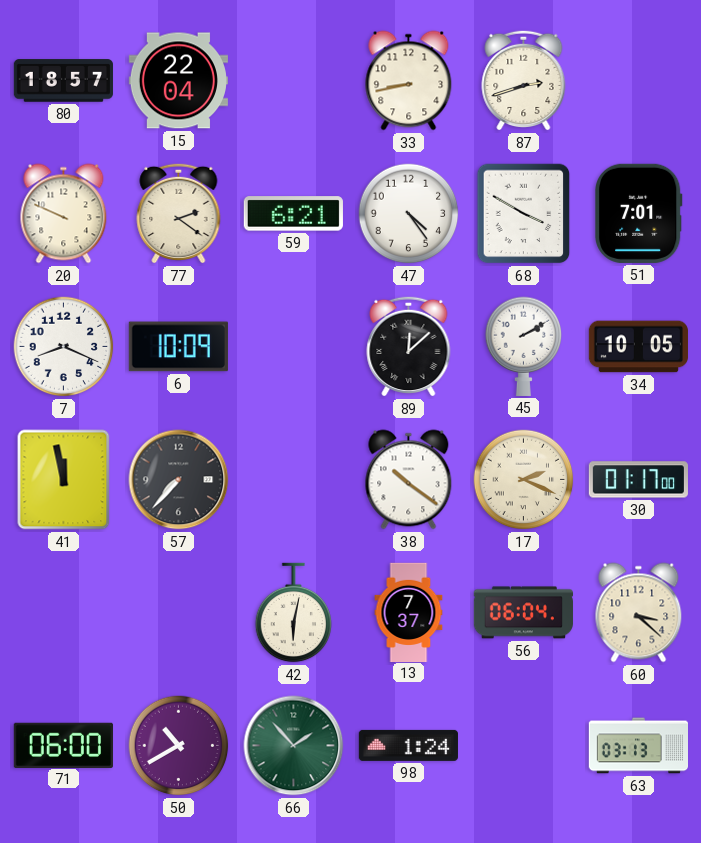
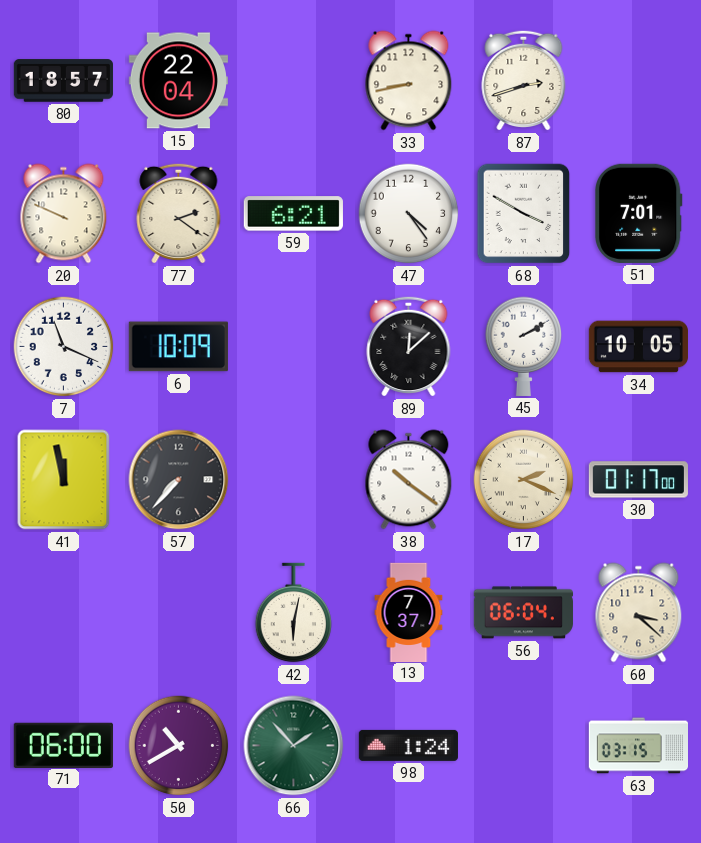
7: 8:19 -> 11:19 (64, 347)
63: 03:13 -> 03:15 (638, 746)
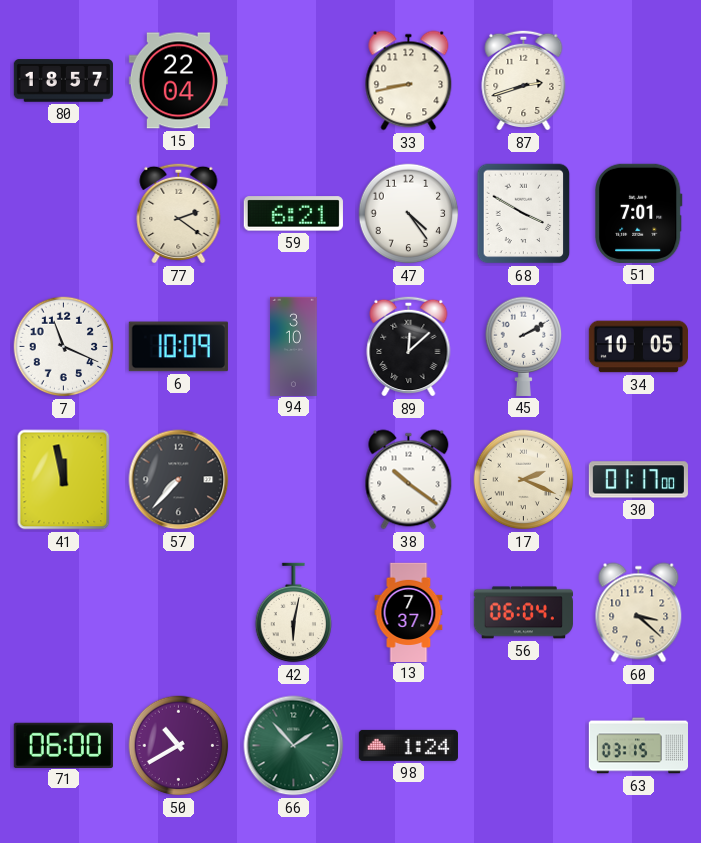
20: 9:49 -> none (64, 214)
94: none -> 3:10 (294, 346)
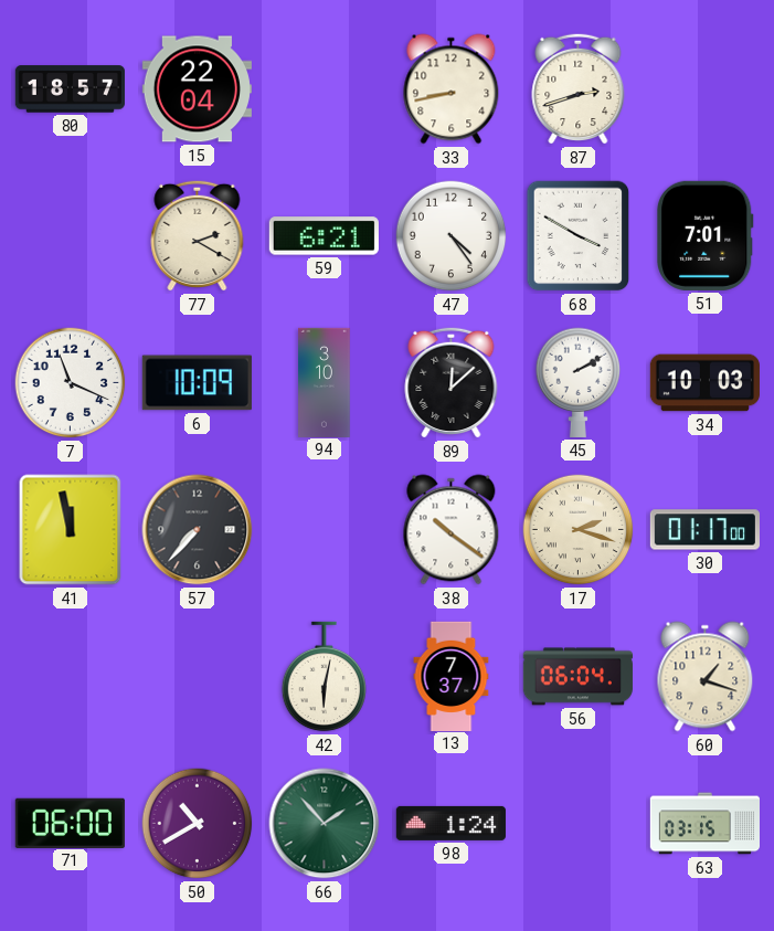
77: 2:21 -> 2:20 (198, 235)
34: 10:05 -> 10:03 (704, 383)
17: 2:19 -> 2:18 (579, 530)
60: 3:22 -> 1:18 (706, 677)
